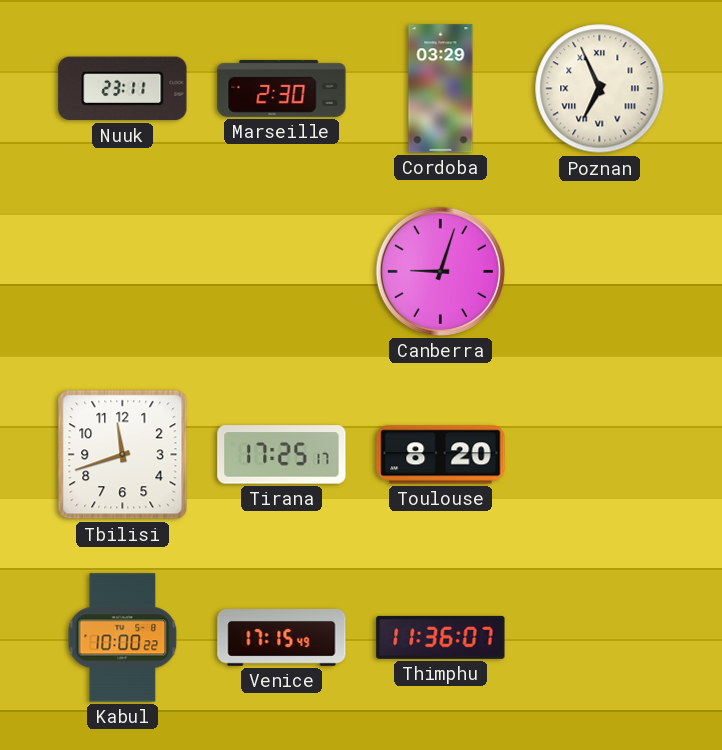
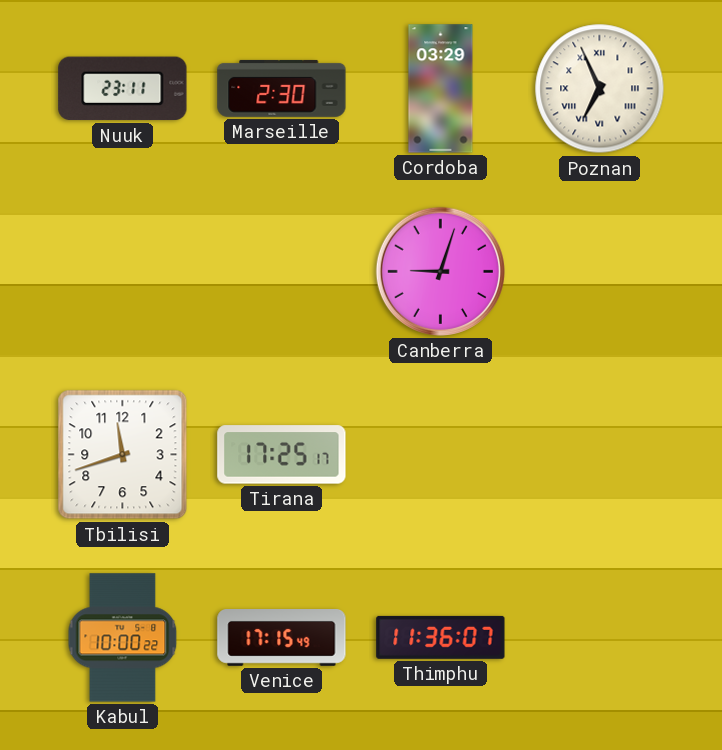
Toulouse: 8:20 -> none (441, 455)
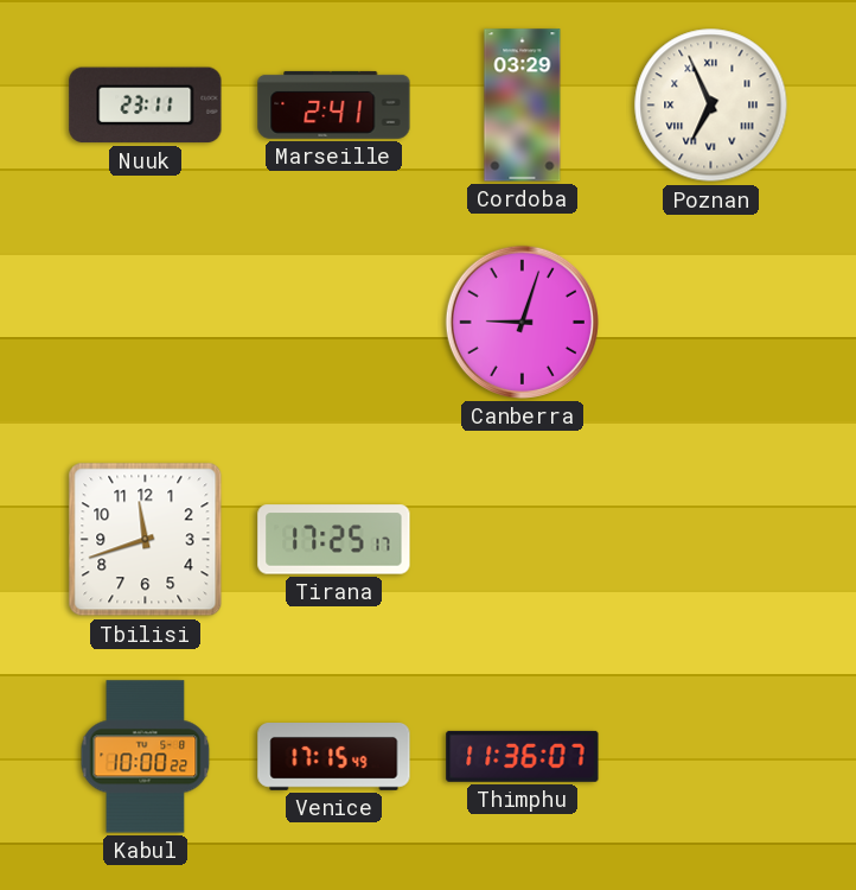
Marseille: 2:30 -> 2:41 (334, 104)
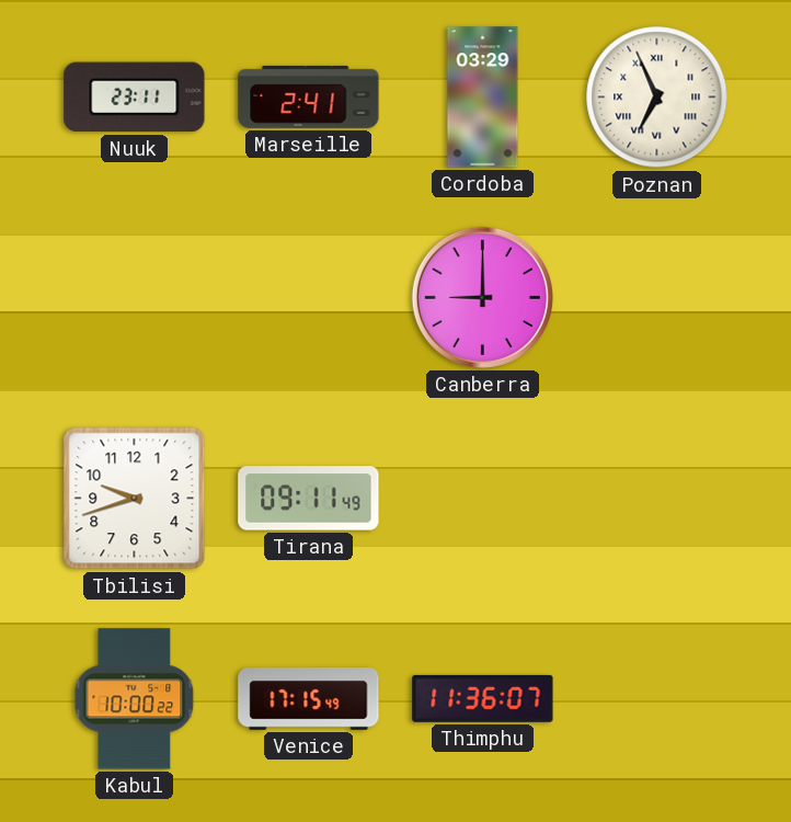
Canberra: 9:03 -> 9:00 (482, 297)
Tbilisi: 11:42 -> 9:42 (135, 499)
Tirana: 17:25 -> 09:11 (309, 499)
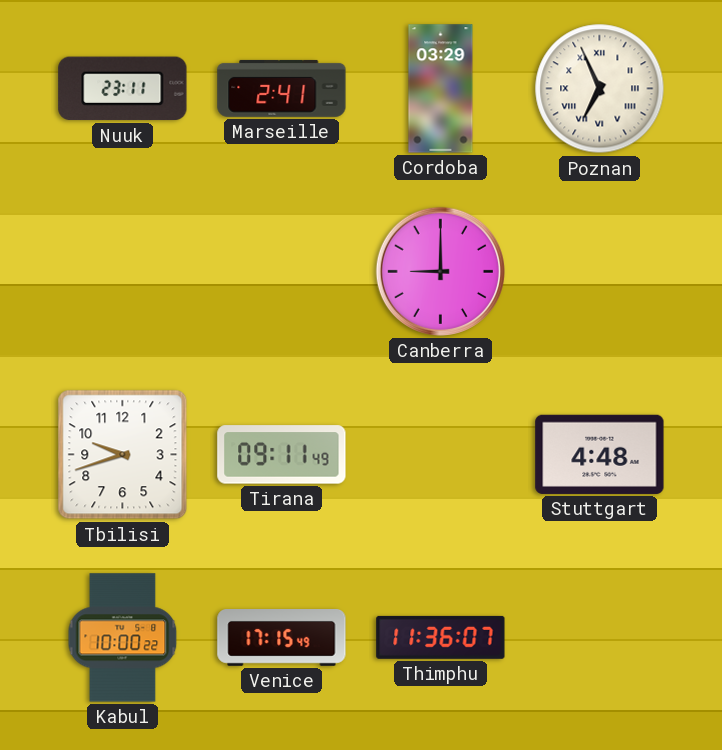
Stuttgart: none -> 4:48 (600, 454)
